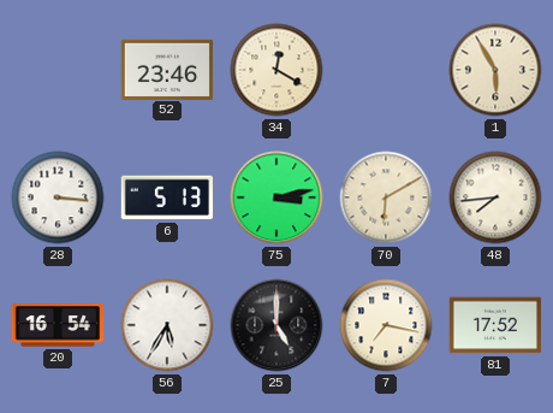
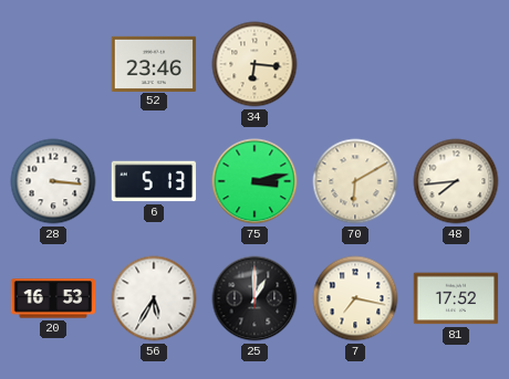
34: 12:20 -> 6:16 (254, 64)
1: 5:55 -> none (495, 70)
20: 16:54 -> 16:53 (53, 298)
25: 5:00 -> 1:00 (254, 298)
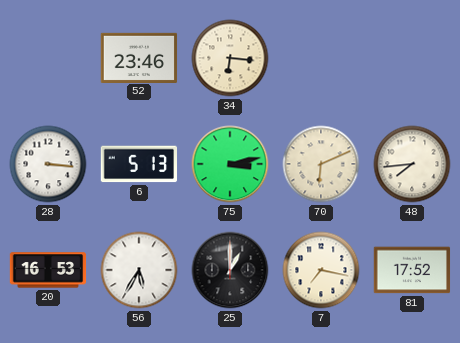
70: 6:10 -> 6:11 (321, 164)
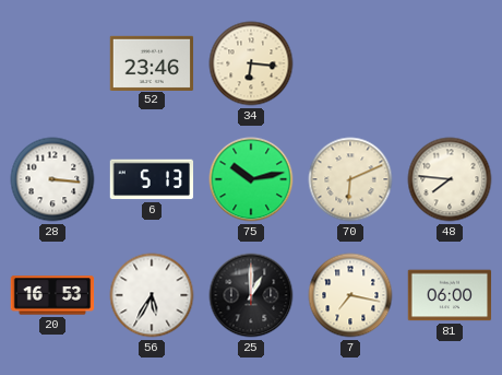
75: 3:13 -> 10:13 (251, 179)
48: 7:44 -> 7:46 (450, 179)
81: 17:52 -> 06:00 (450, 295)
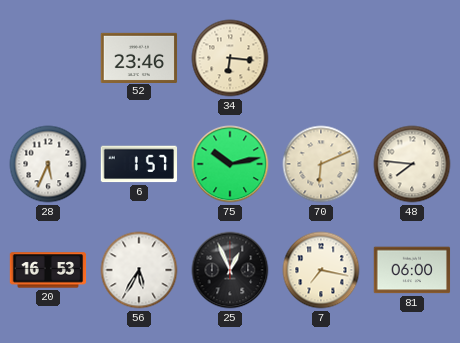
28: 3:16 -> 5:34 (48, 164)
6: 5:13 -> 1:57 (139, 164)
25: 1:00 -> 12:56 (230, 270)
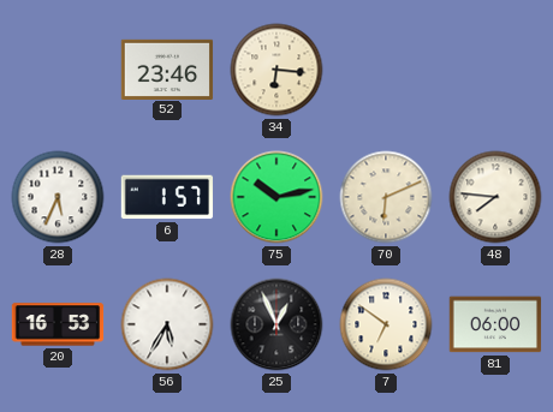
7: 7:17 -> 6:51 (386, 324)
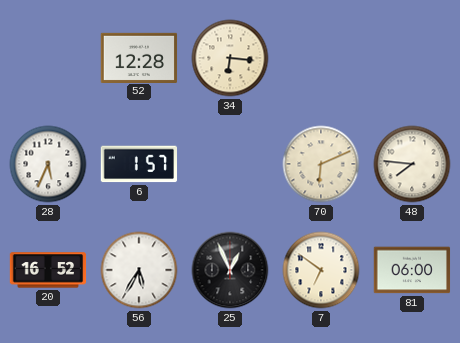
52: 23:46 -> 12:28 (139, 57)
75: 10:13 -> none (276, 197)
20: 16:53 -> 16:52 (48, 270)
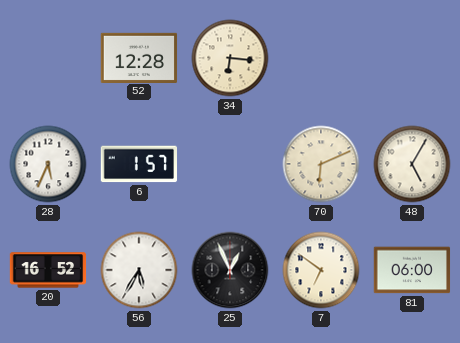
48: 7:46 -> 5:05 (412, 164)
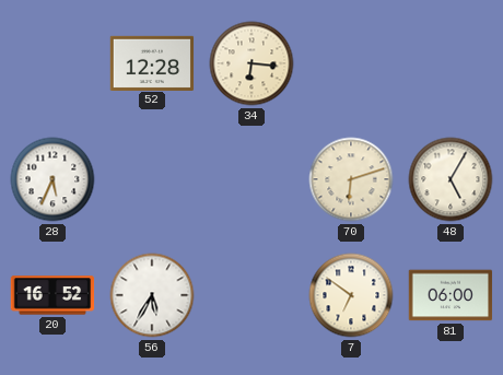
6: 1:57 -> none (139, 164)
70: 6:11 -> 6:12 (351, 179)
25: 12:56 -> none (230, 270)
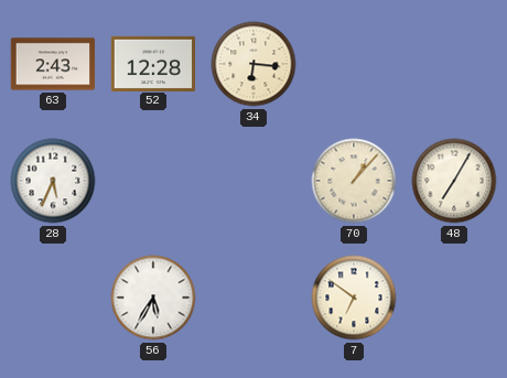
63: none -> 2:43 (53, 64)
70: 6:12 -> 1:07 (354, 181)
48: 5:05 -> 7:05 (454, 181)
20: 16:52 -> none (52, 295)
81: 06:00 -> none (451, 295)
